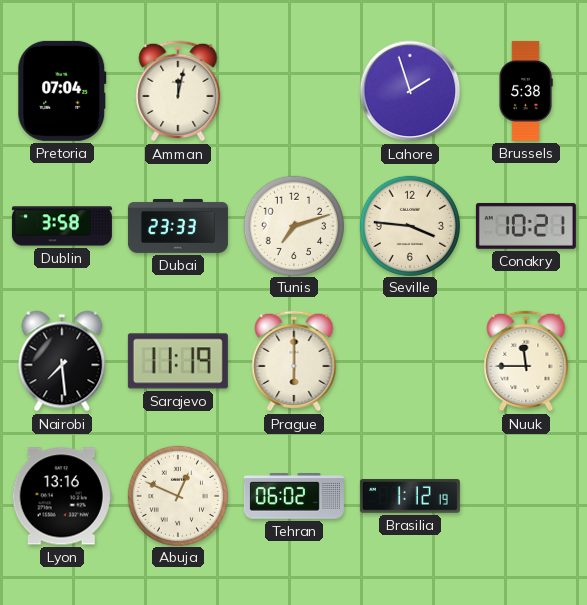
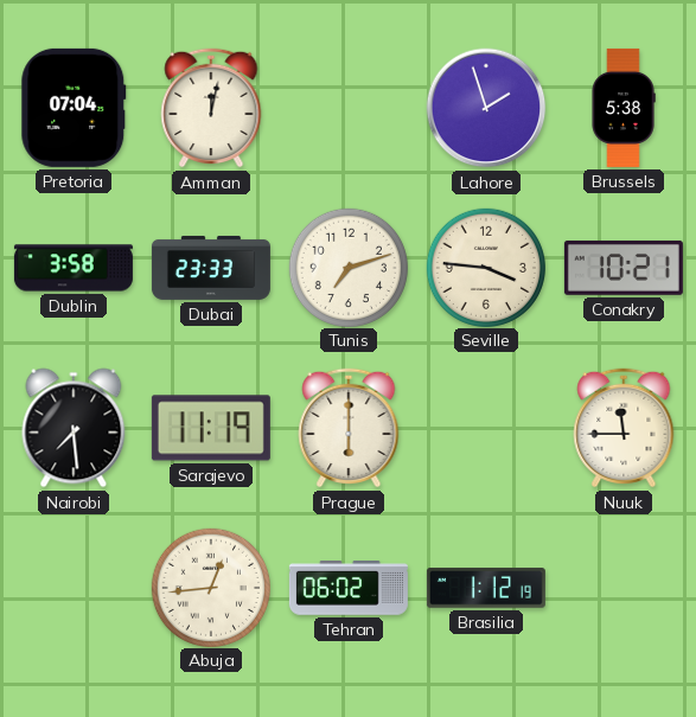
Lyon: 13:16 -> none (62, 496)
Abuja: 12:49 -> 12:44 (210, 587)
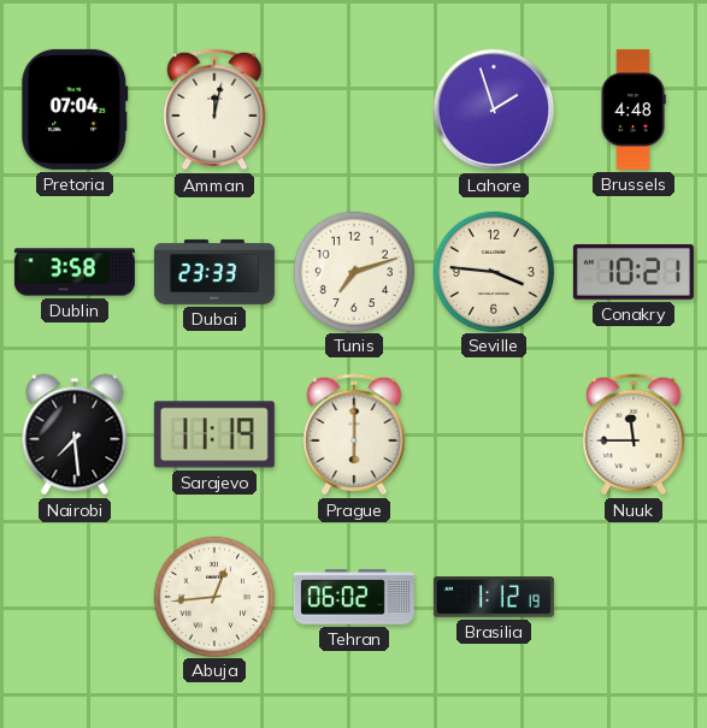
Brussels: 5:38 -> 4:48 (634, 110)
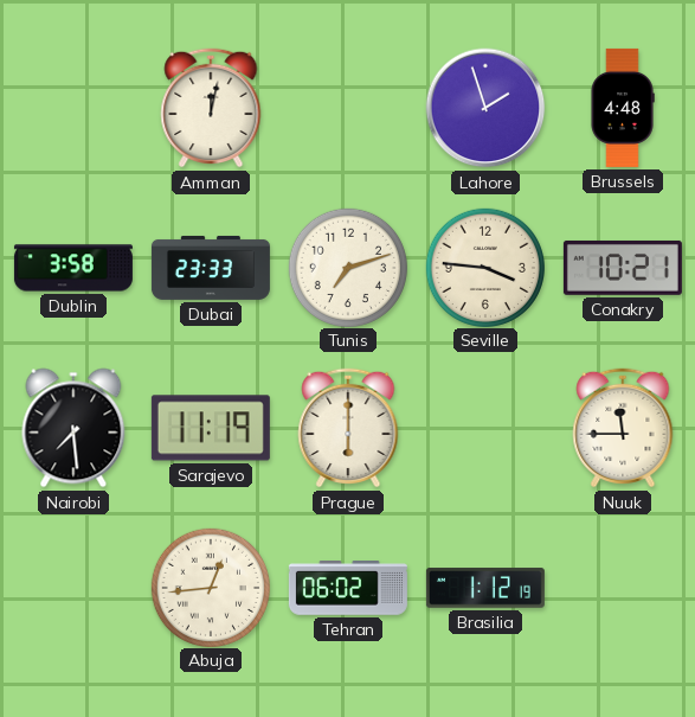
Pretoria: 07:04 -> none (75, 110)
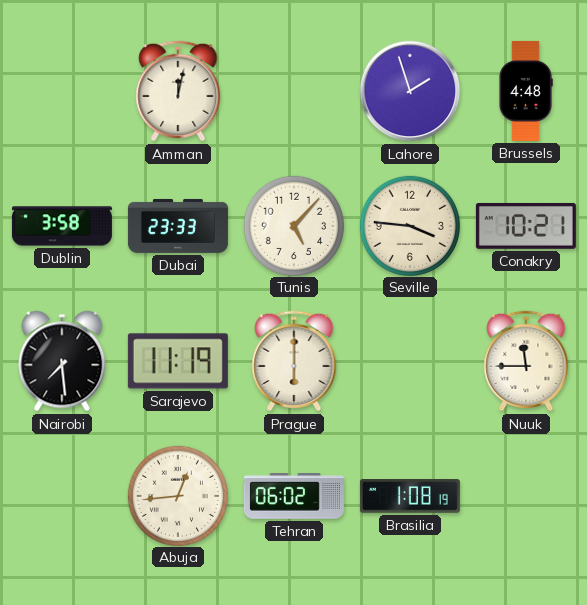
Tunis: 7:12 -> 5:07 (293, 225)
Brasilia: 1:12 -> 1:08 (410, 496)
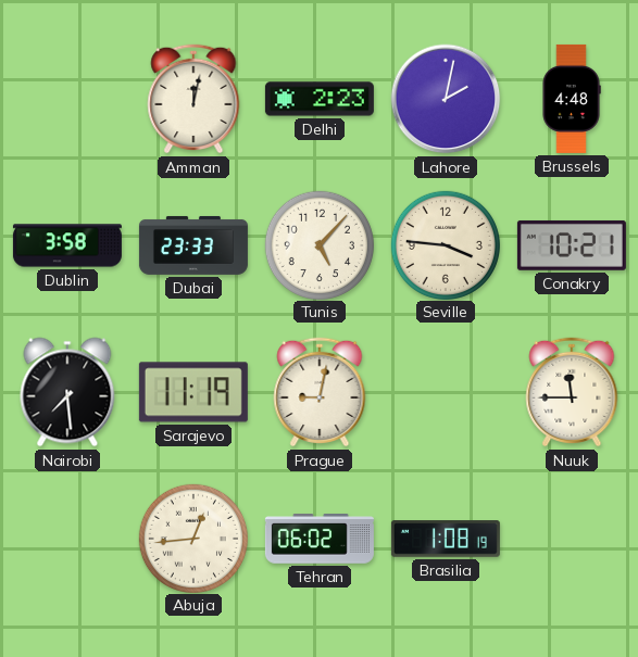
Delhi: none -> 2:23 (320, 99)
Lahore: 1:57 -> 2:02 (446, 99)
Prague: 6:00 -> 9:02 (320, 392)
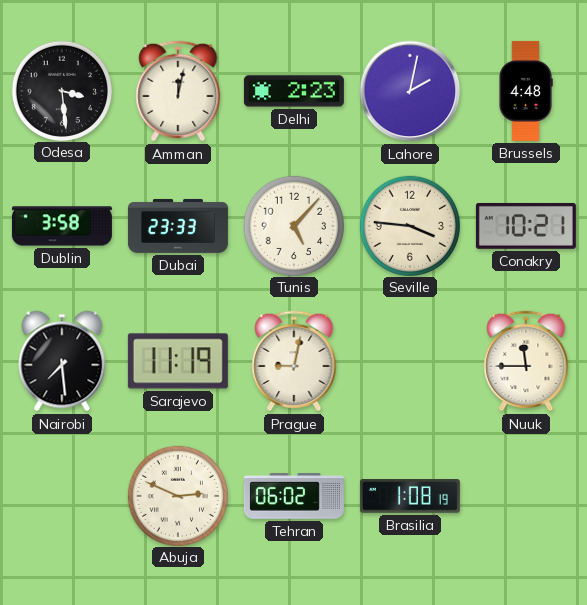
Odesa: none -> 3:29 (61, 90)
Abuja: 12:44 -> 2:49 (177, 495)
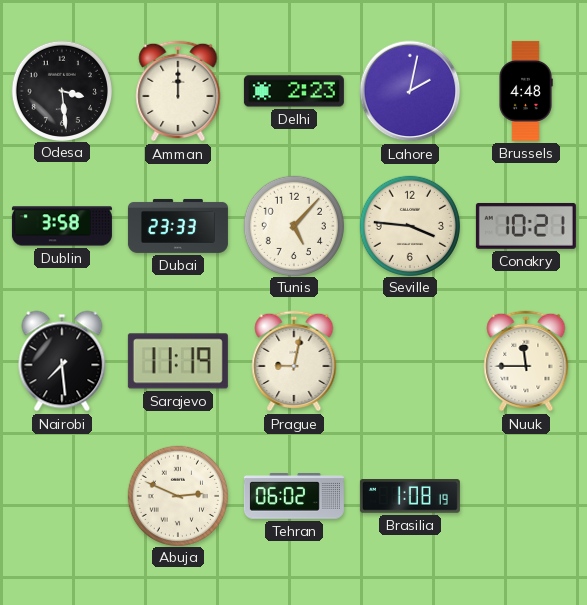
Amman: 12:02 -> 12:00 (178, 91)
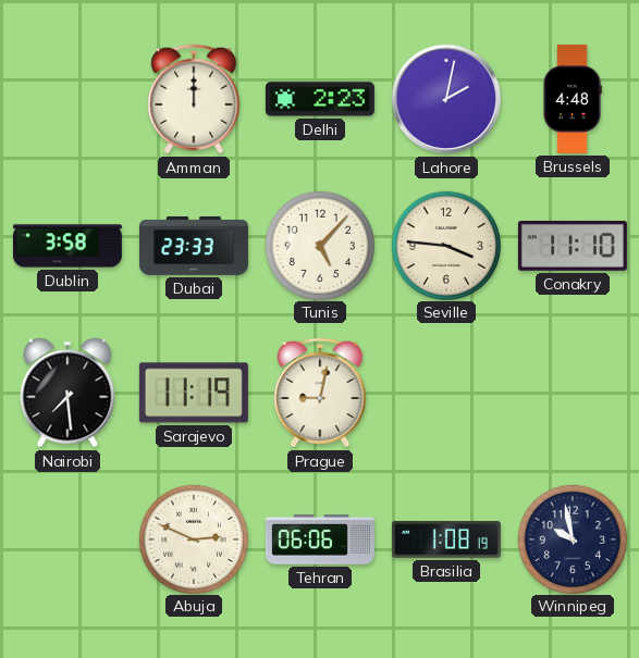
Odesa: 3:29 -> none (61, 90)
Conakry: 10:21 -> 11:10 (573, 246)
Nuuk: 11:45 -> none (526, 361)
Tehran: 06:02 -> 06:06 (320, 539)
Winnipeg: none -> 9:58 (572, 538)
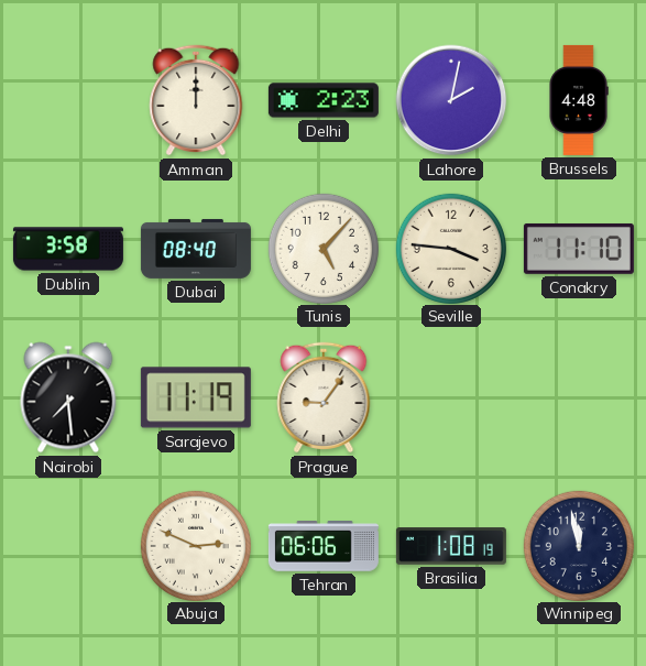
Dubai: 23:33 -> 08:40 (196, 249)
Prague: 9:02 -> 9:06 (324, 397)
Winnipeg: 9:58 -> 11:58 (578, 545)
